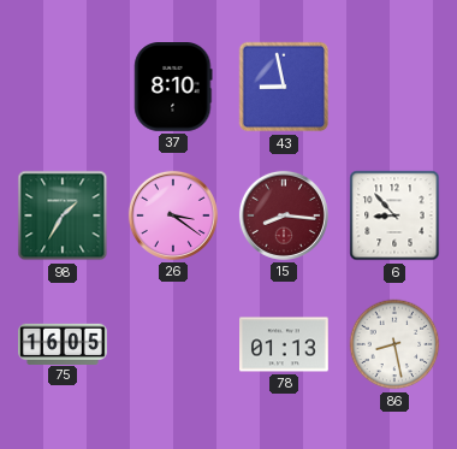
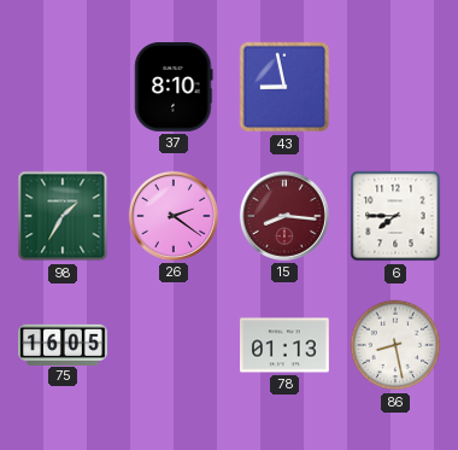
26: 3:21 -> 2:21 (174, 216)
6: 8:53 -> 7:45 (395, 216)
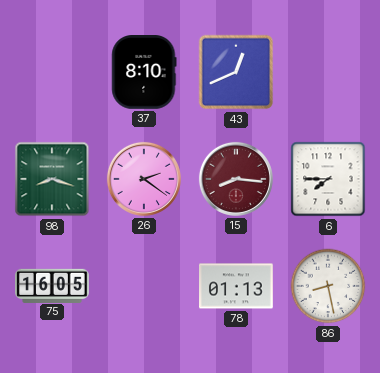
43: 8:58 -> 12:41 (236, 72)
98: 1:35 -> 8:18 (52, 179)
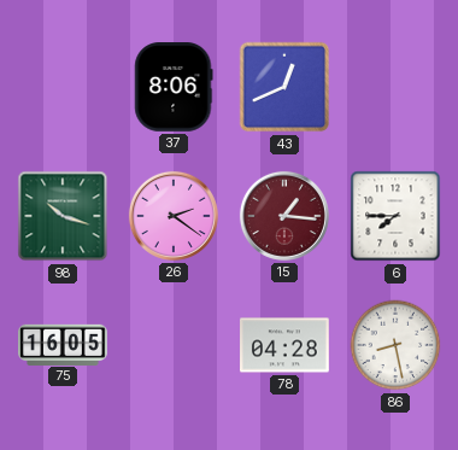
37: 8:10 -> 8:06 (174, 88)
98: 8:18 -> 10:18 (63, 216)
15: 8:16 -> 1:16 (284, 216)
78: 01:13 -> 04:28 (286, 345)
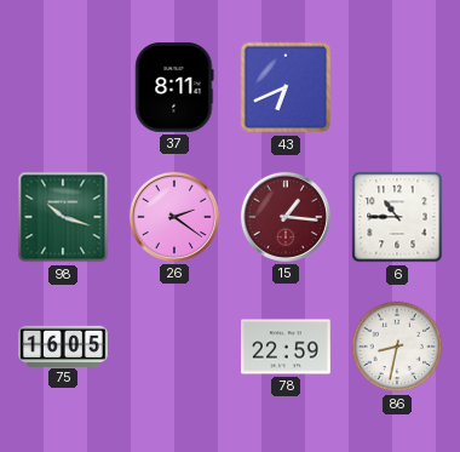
37: 8:06 -> 8:11 (174, 88)
43: 12:41 -> 6:41 (286, 87)
6: 7:45 -> 10:45 (397, 217)
78: 04:28 -> 22:59 (287, 347)
86: 8:28 -> 8:32 (397, 347)
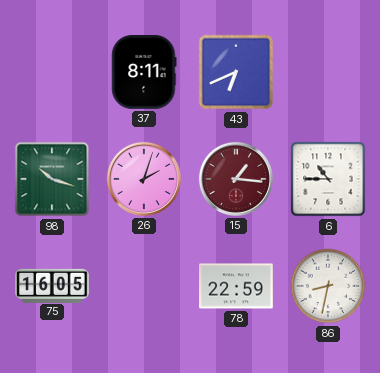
26: 2:21 -> 2:03 (144, 179)
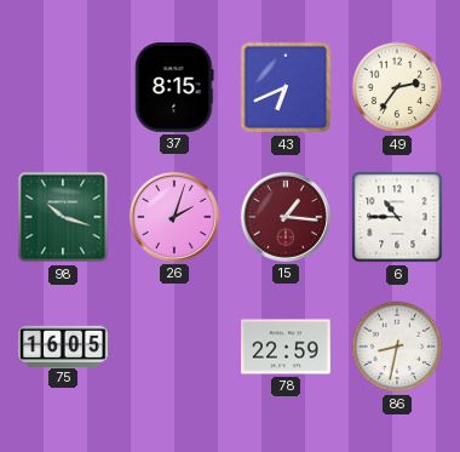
37: 8:11 -> 8:15 (174, 88)
49: none -> 2:36 (397, 87)
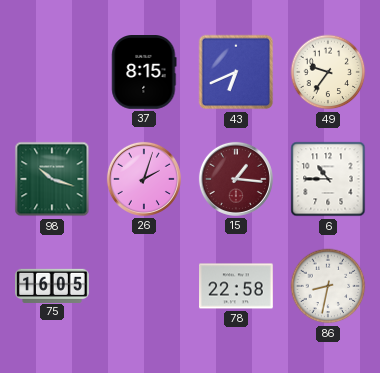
49: 2:36 -> 9:36 (328, 72)
78: 22:59 -> 22:58 (237, 286)
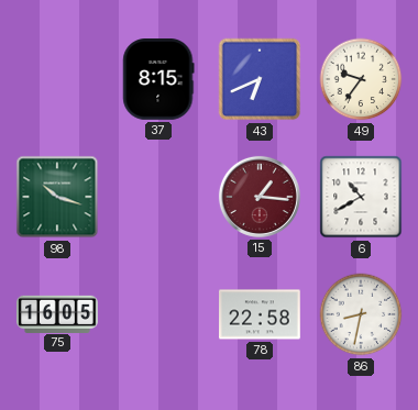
26: 2:03 -> none (144, 179)
6: 10:45 -> 10:40 (361, 197)
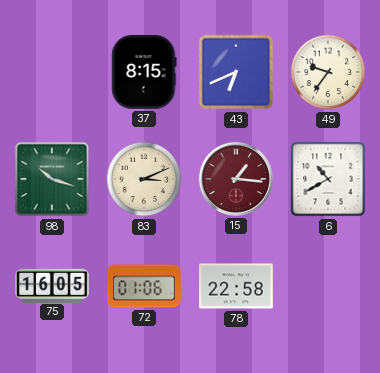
83: none -> 3:11 (144, 179)
72: none -> 01:06 (144, 286)
86: 8:32 -> none (361, 314)
